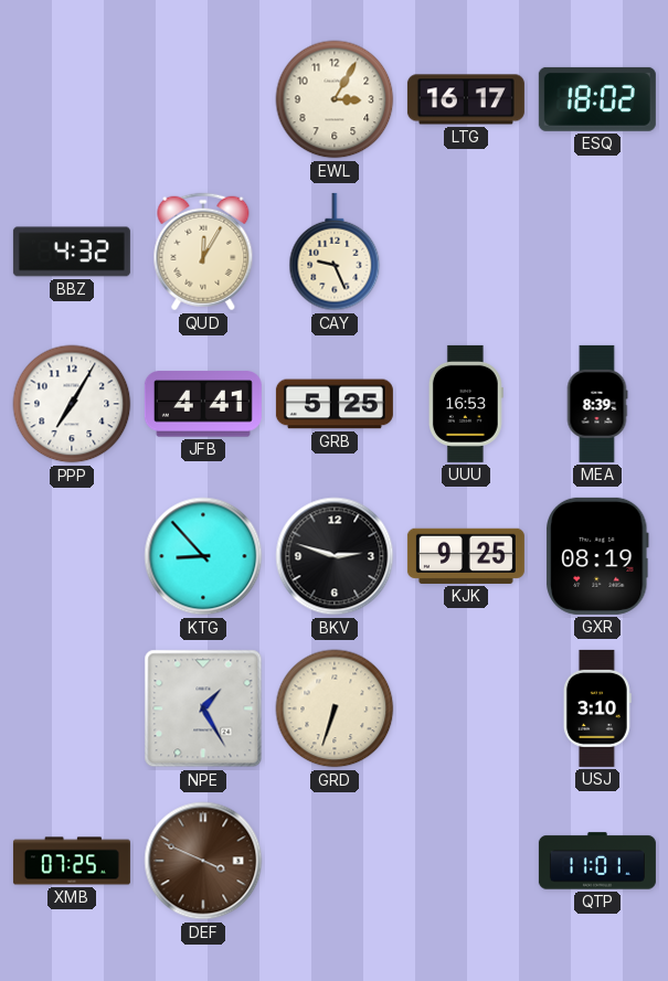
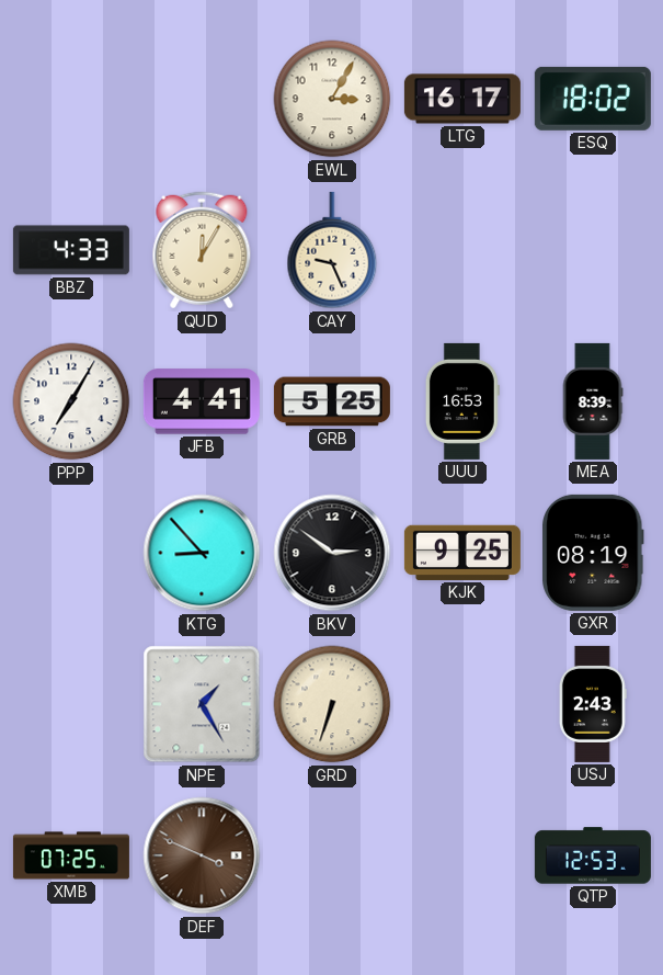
BBZ: 4:32 -> 4:33 (71, 250)
BKV: 2:48 -> 2:51 (332, 553)
USJ: 3:10 -> 2:43 (593, 704)
QTP: 11:01 -> 12:53 (593, 855)
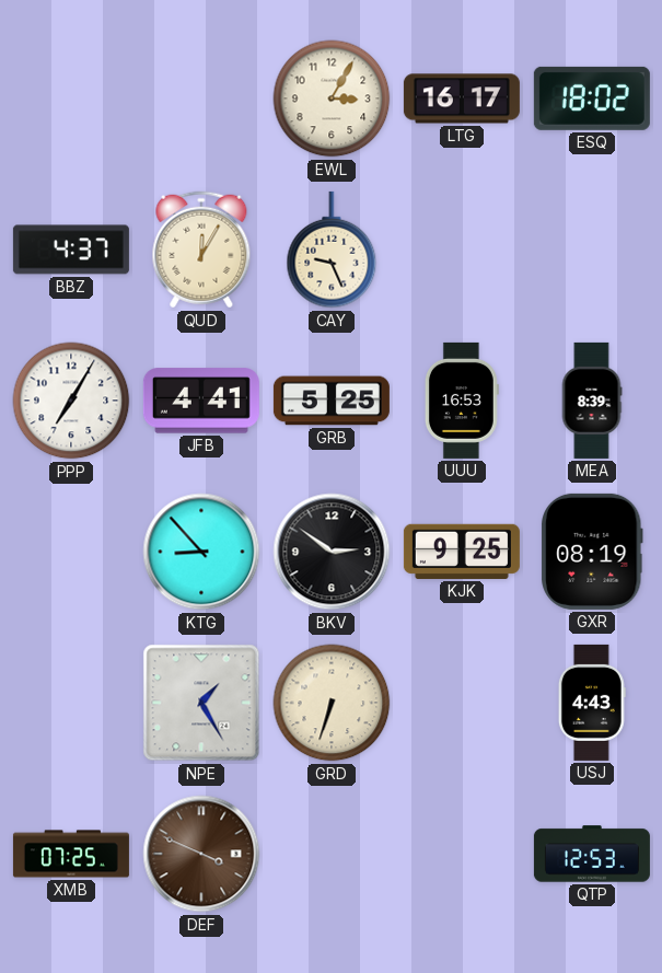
BBZ: 4:33 -> 4:37 (71, 250)
USJ: 2:43 -> 4:43 (592, 703)
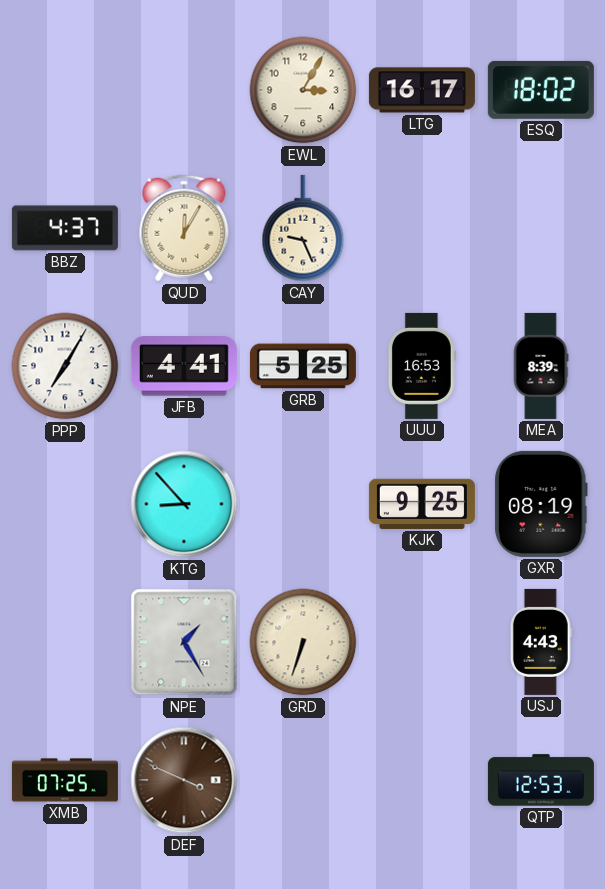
BKV: 2:51 -> none (332, 552)
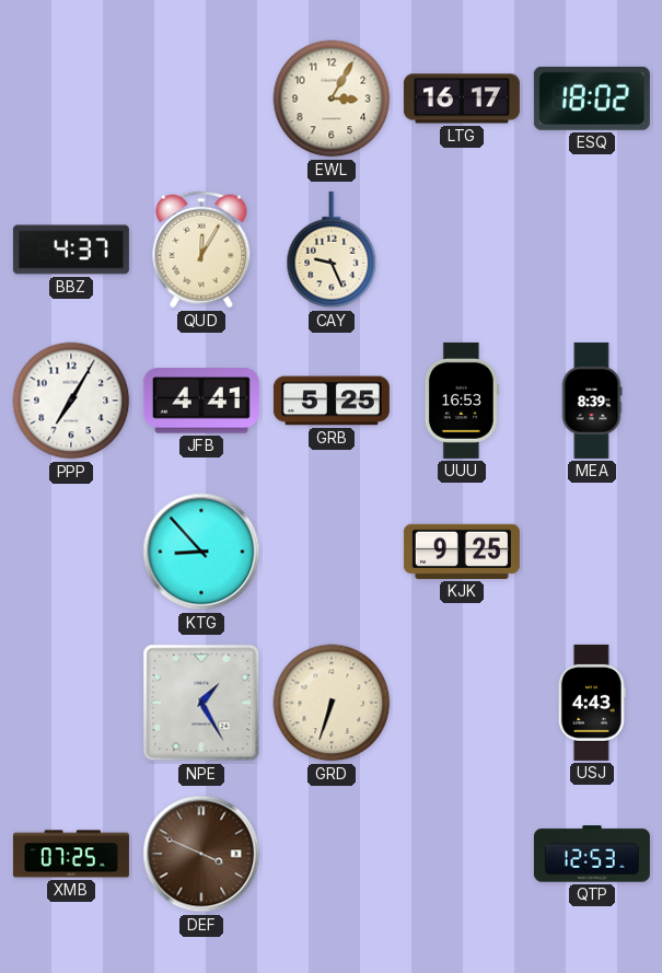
GXR: 08:19 -> none (542, 504)
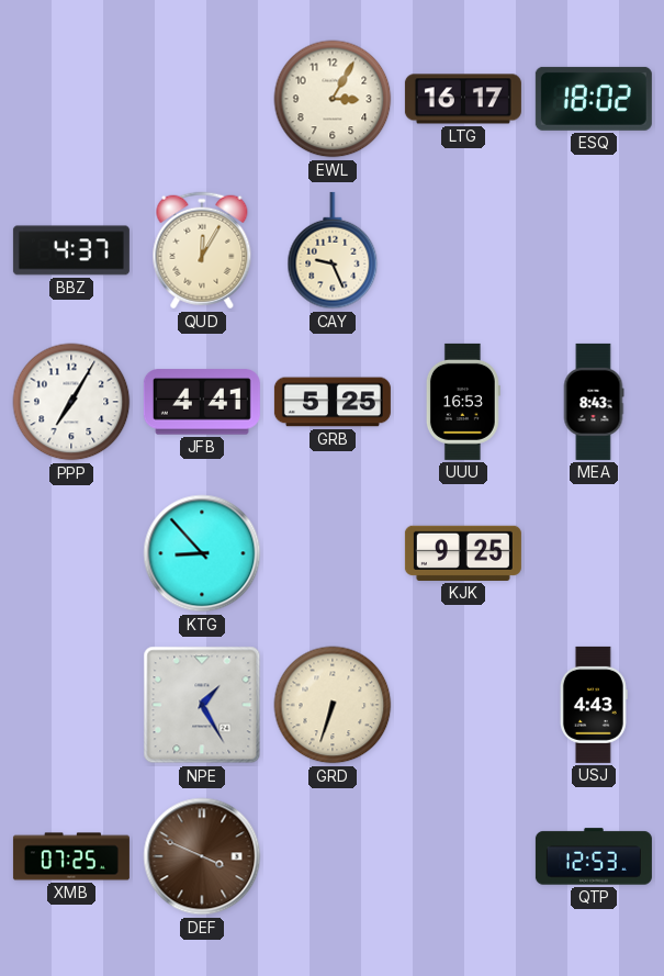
MEA: 8:39 -> 8:43 (594, 402)
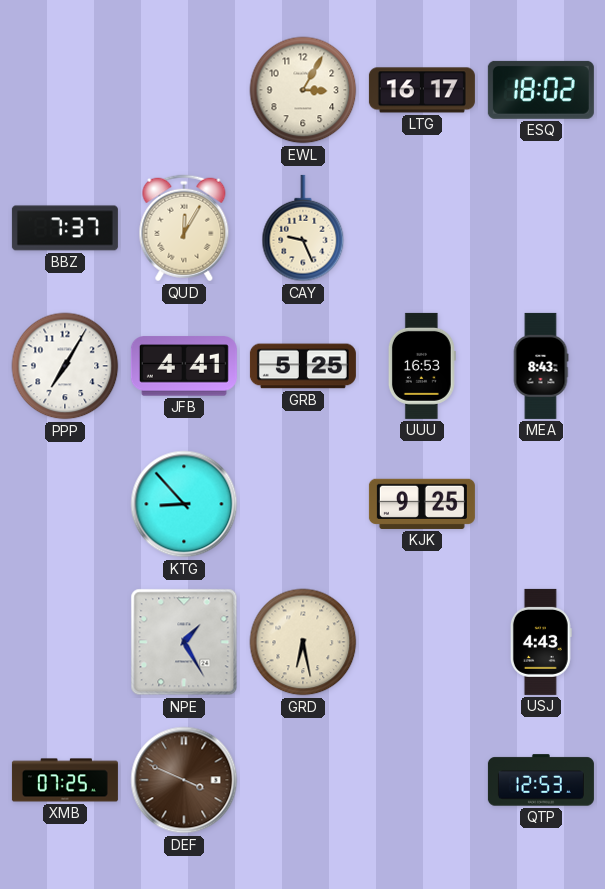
BBZ: 4:37 -> 7:37 (65, 228)
GRD: 6:33 -> 6:28 (303, 642)
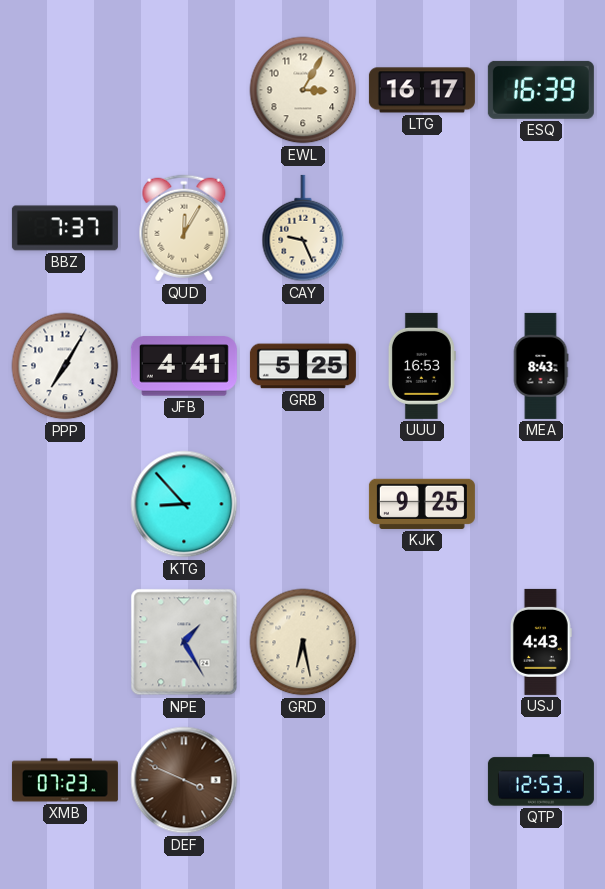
ESQ: 18:02 -> 16:39 (541, 90)
XMB: 07:25 -> 07:23 (65, 780)
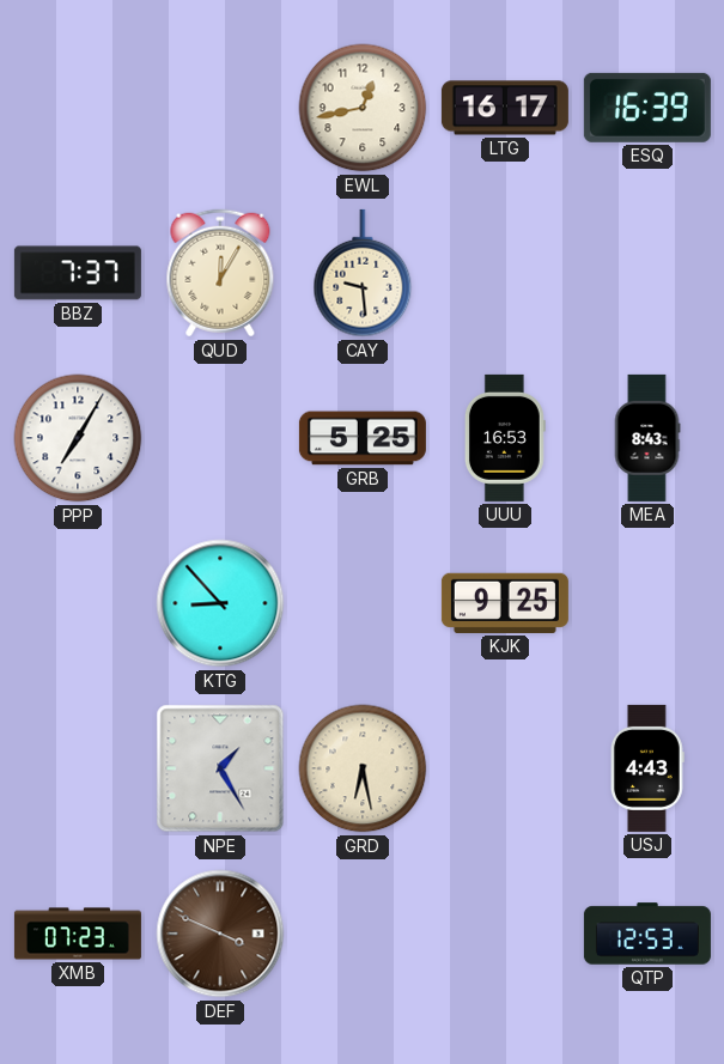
EWL: 3:05 -> 12:43 (363, 108)
CAY: 9:26 -> 9:29 (363, 273)
JFB: 4:41 -> none (184, 366)
